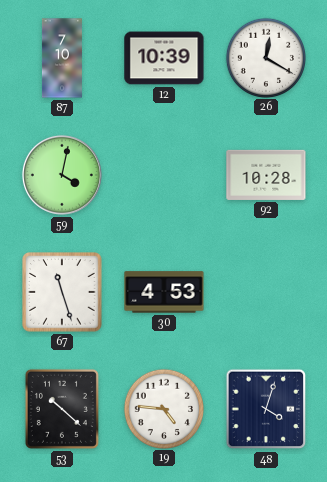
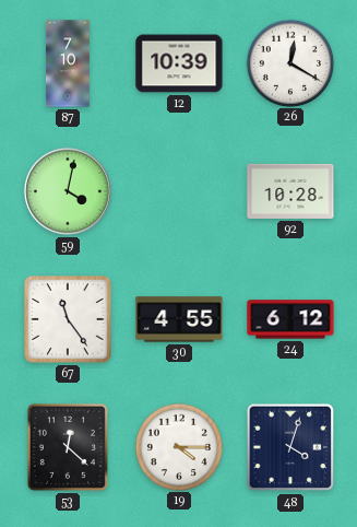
67: 11:27 -> 11:24 (68, 319)
30: 4:53 -> 4:55 (179, 319)
24: none -> 6:12 (290, 319)
53: 10:22 -> 12:22 (68, 447)
19: 4:46 -> 4:15 (178, 446)
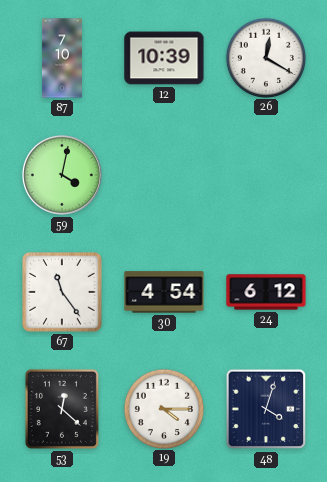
92: 10:28 -> none (290, 191)
30: 4:55 -> 4:54 (164, 292)
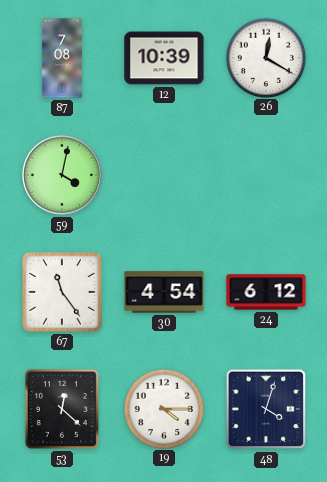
87: 7:10 -> 7:08 (62, 58)
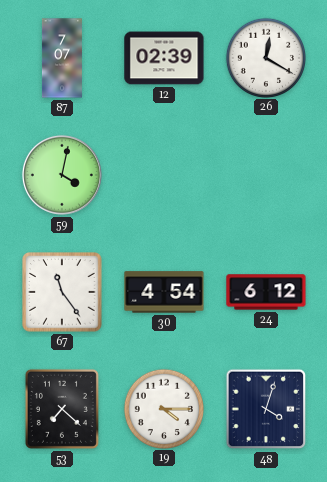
87: 7:08 -> 7:07 (62, 58)
12: 10:39 -> 02:39 (164, 58)
53: 12:22 -> 7:22 (62, 409)
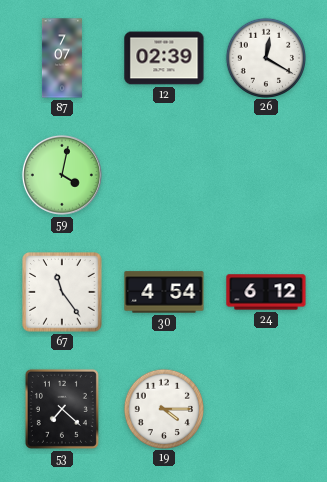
48: 4:03 -> none (266, 409)
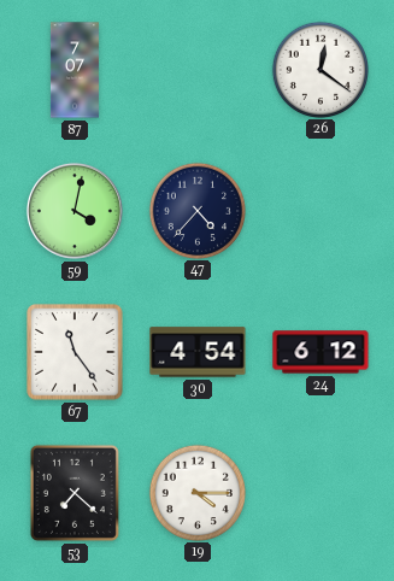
12: 02:39 -> none (164, 58)
26: 12:20 -> 12:21 (319, 69)
47: none -> 4:37 (196, 210)
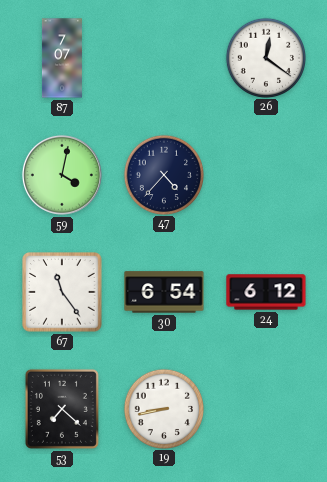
30: 4:54 -> 6:54 (164, 292)
19: 4:15 -> 8:43 (163, 408)
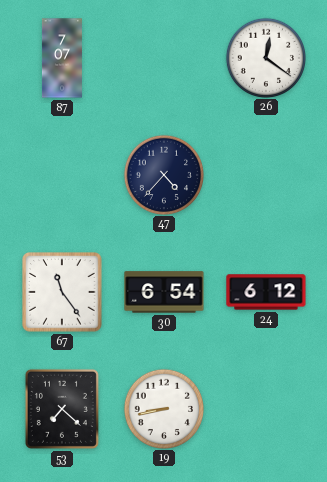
59: 4:02 -> none (62, 175)
